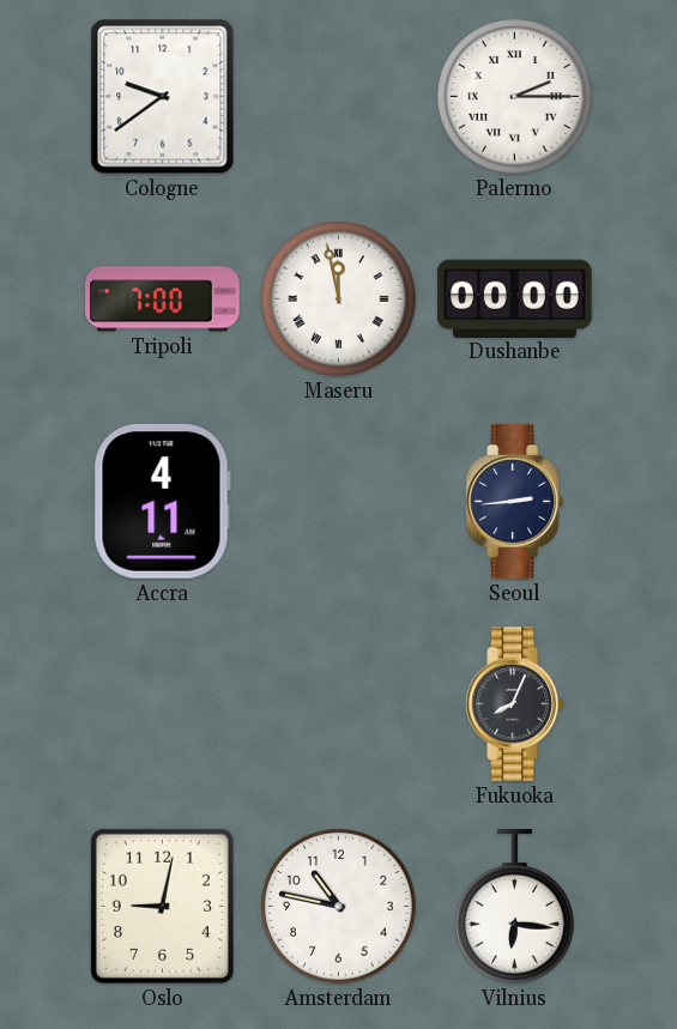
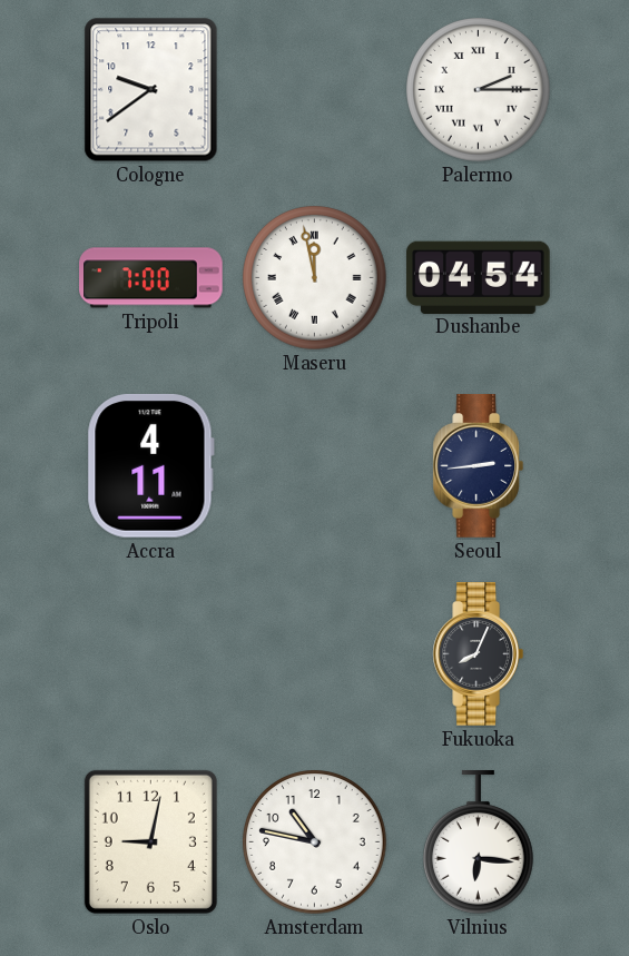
Dushanbe: 00:00 -> 04:54 (479, 277)
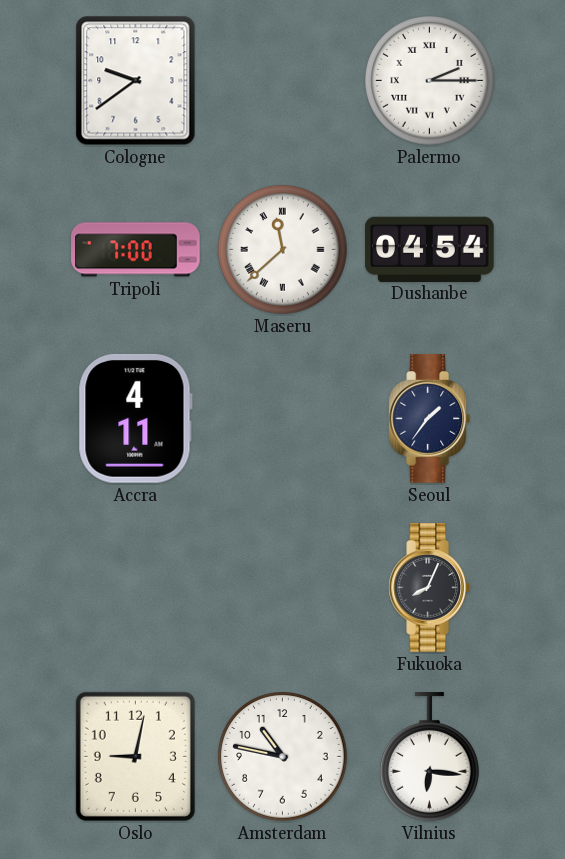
Maseru: 11:58 -> 11:38 (283, 250)
Seoul: 2:44 -> 1:36 (429, 419)
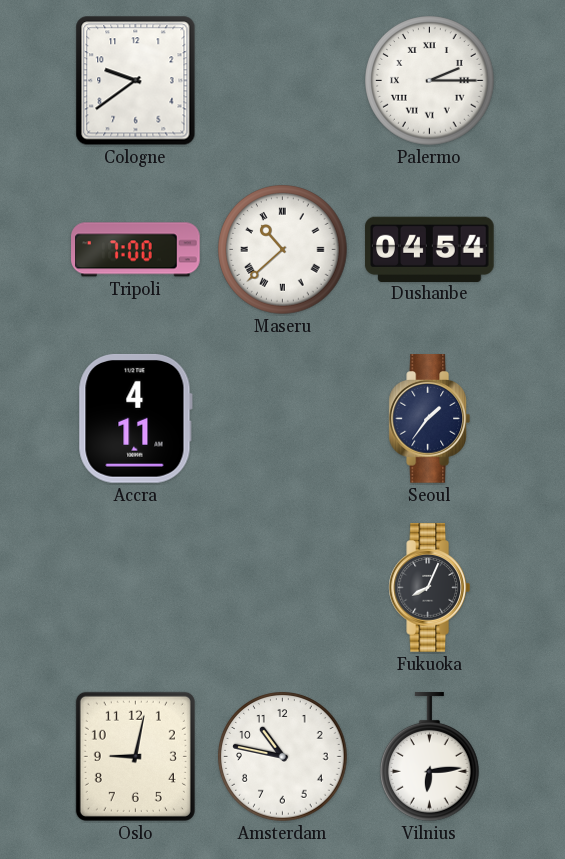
Maseru: 11:38 -> 10:38 (283, 250)
Vilnius: 6:16 -> 6:14 (430, 757)
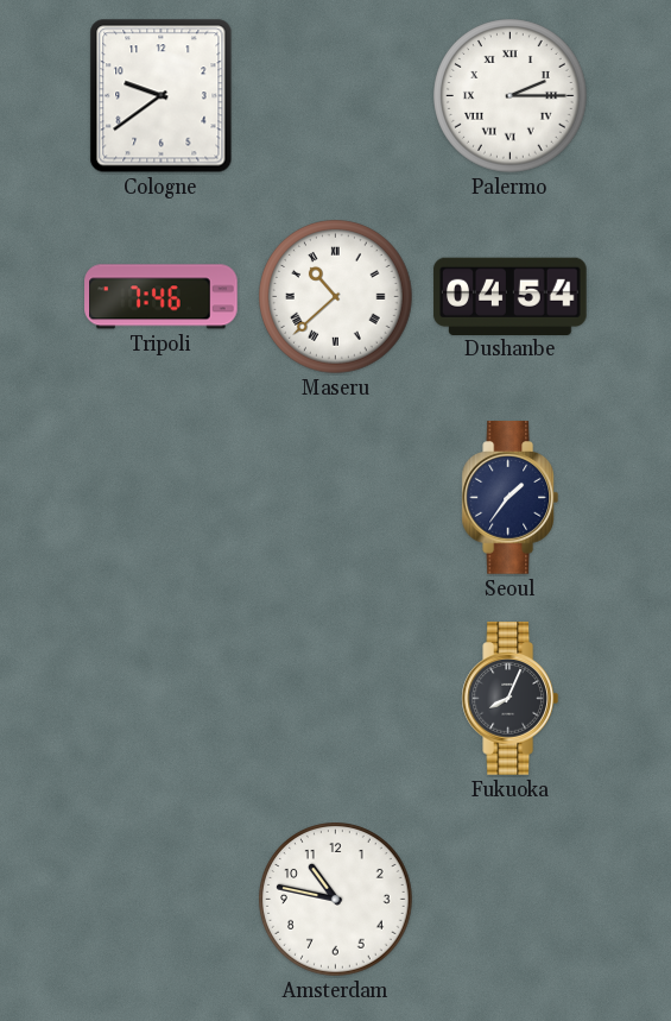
Tripoli: 7:00 -> 7:46 (162, 297)
Accra: 4:11 -> none (135, 419)
Oslo: 9:02 -> none (135, 756)
Vilnius: 6:14 -> none (430, 757)
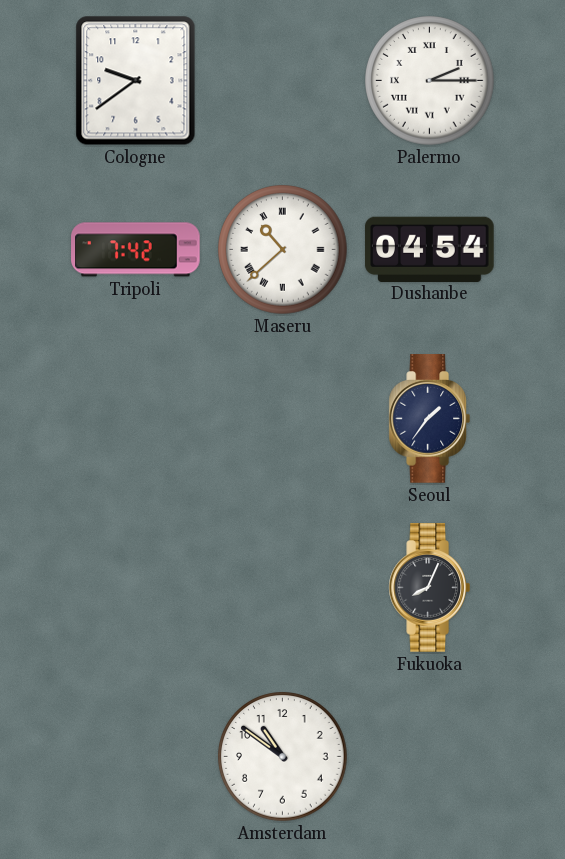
Tripoli: 7:46 -> 7:42 (136, 250)
Amsterdam: 10:47 -> 10:51 (283, 757)
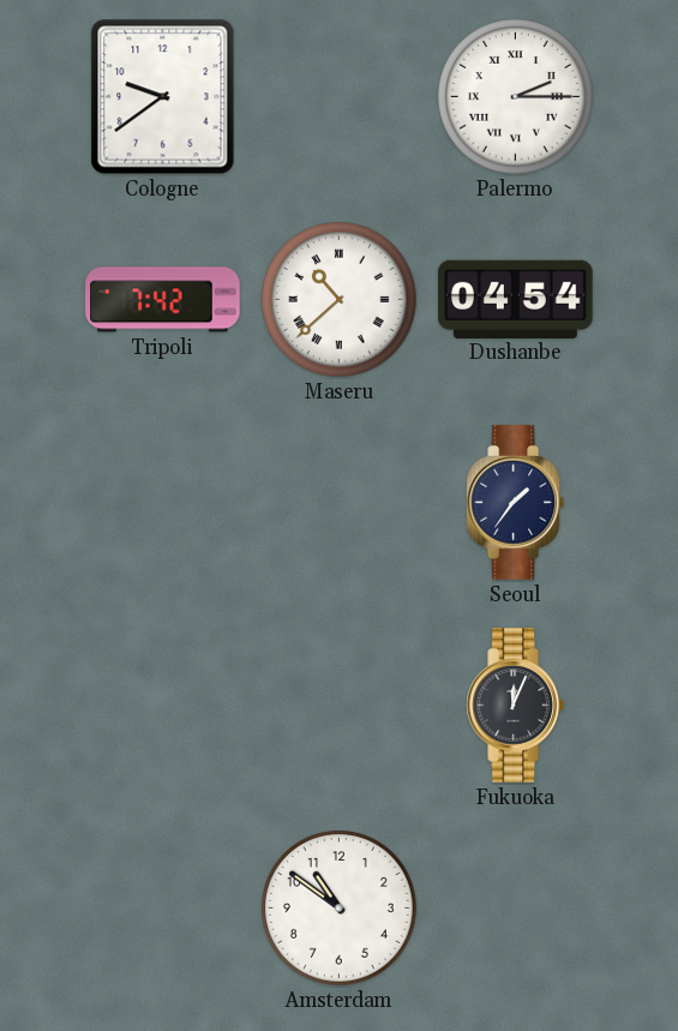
Fukuoka: 8:04 -> 12:04 (515, 706)
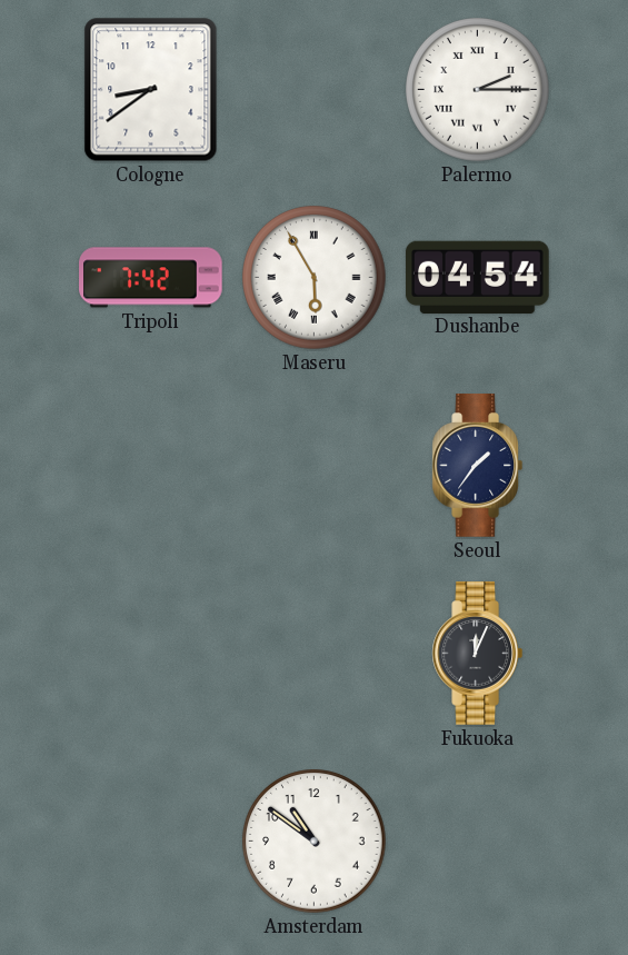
Cologne: 9:39 -> 8:39 (151, 90)
Maseru: 10:38 -> 5:55 (315, 278)
